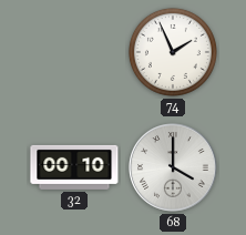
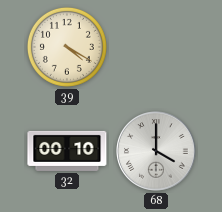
39: none -> 4:20 (67, 47)
74: 1:56 -> none (173, 52)
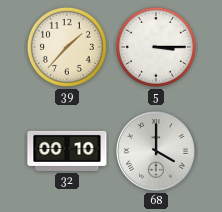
39: 4:20 -> 1:37 (67, 47)
5: none -> 3:15 (156, 47)
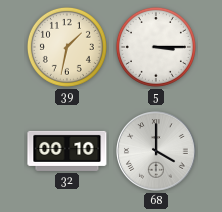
39: 1:37 -> 1:32 (67, 47)
